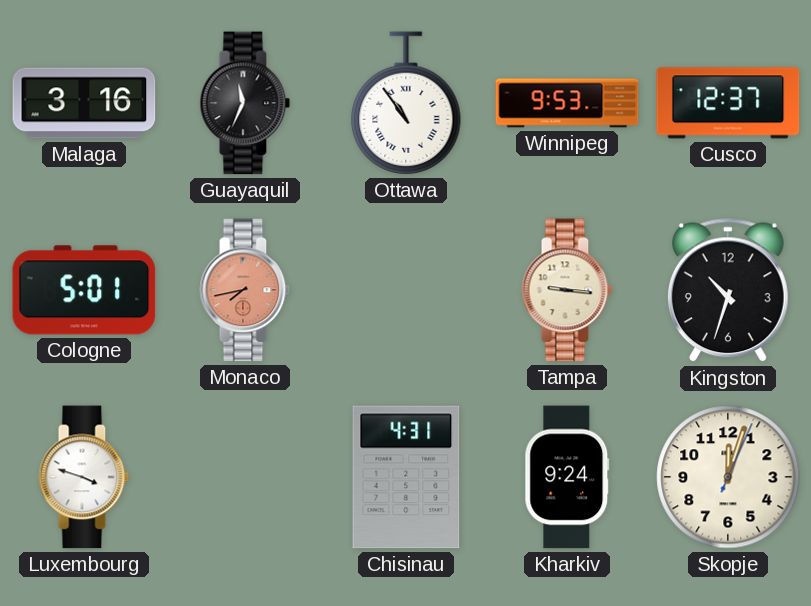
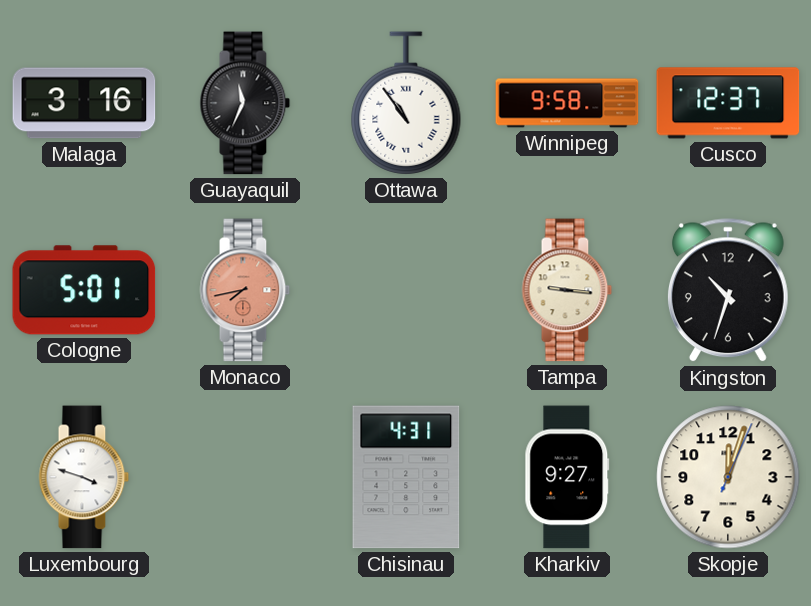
Winnipeg: 9:53 -> 9:58 (567, 103)
Kharkiv: 9:24 -> 9:27 (567, 477)
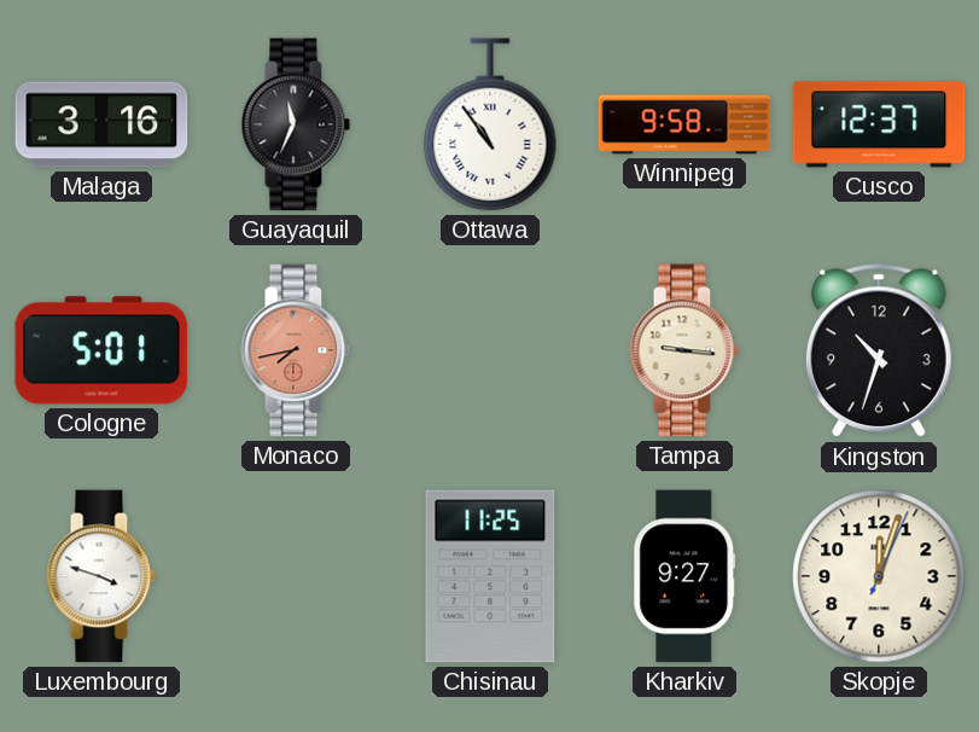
Chisinau: 4:31 -> 11:25 (490, 576)
